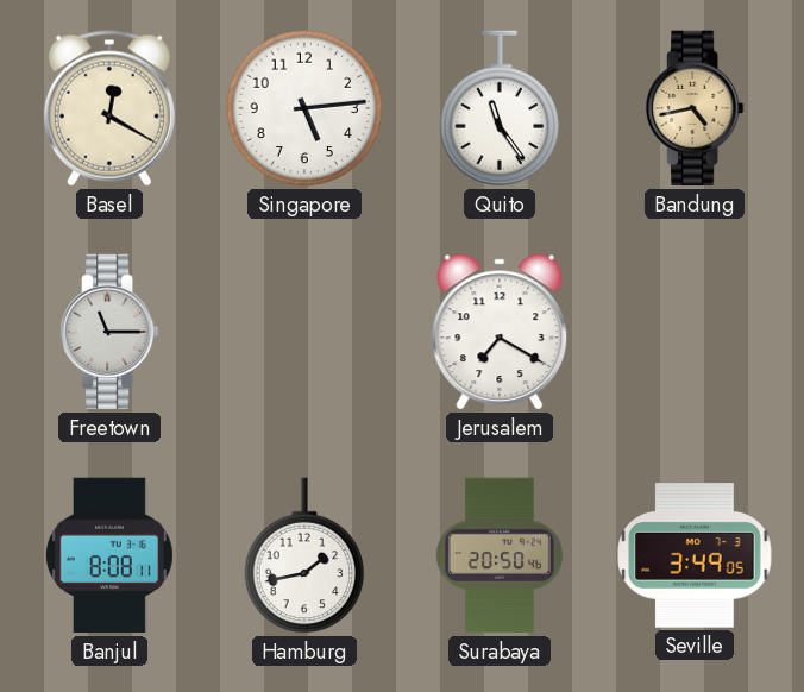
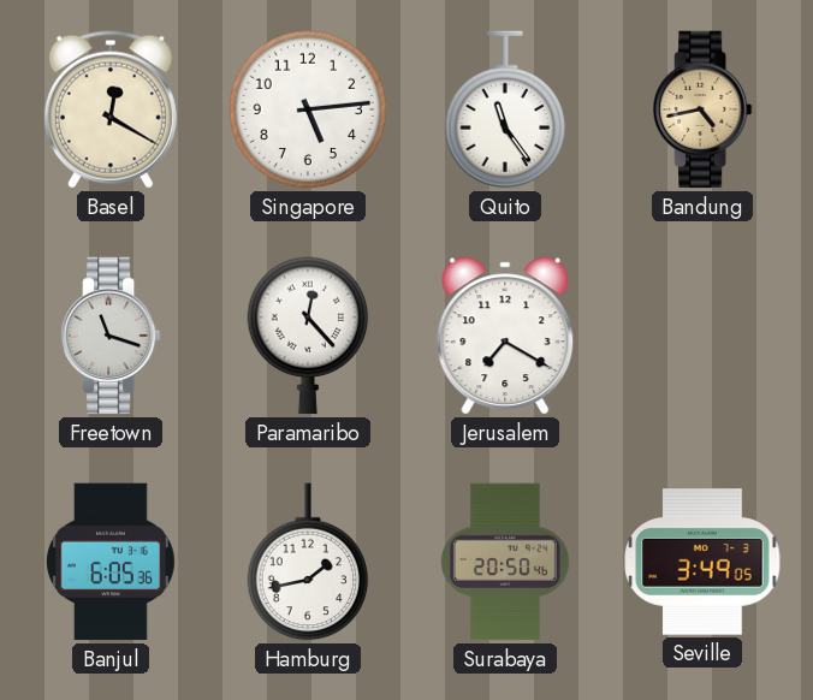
Freetown: 11:15 -> 11:18 (111, 336)
Paramaribo: none -> 12:23 (308, 336)
Banjul: 8:08 -> 6:05 (111, 562)
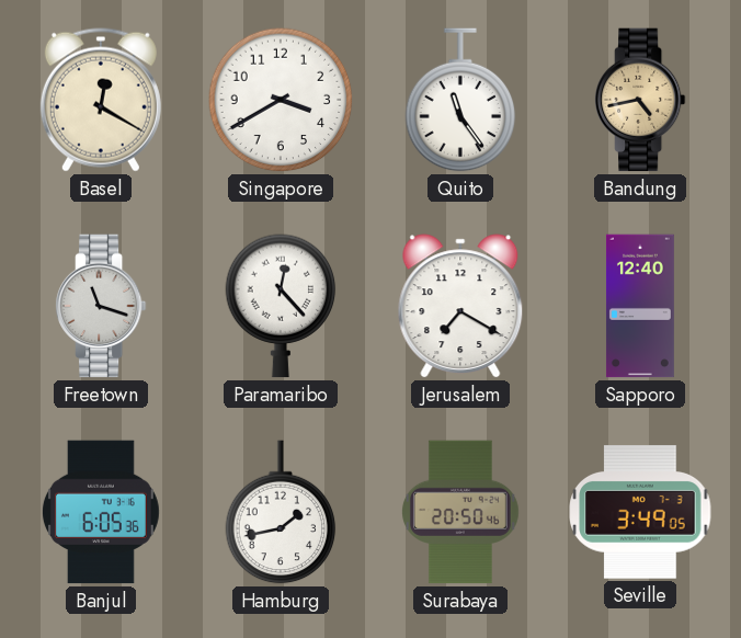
Singapore: 5:14 -> 3:40 (281, 100)
Sapporo: none -> 12:40 (640, 306)
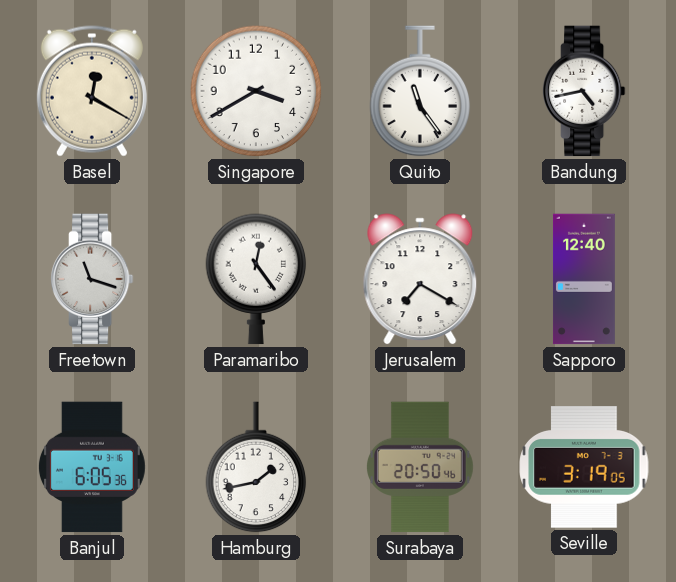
Bandung dial: champagne -> white (584, 91)
Paramaribo: 12:23 -> 12:24 (256, 279)
Seville: 3:49 -> 3:19 (584, 467)
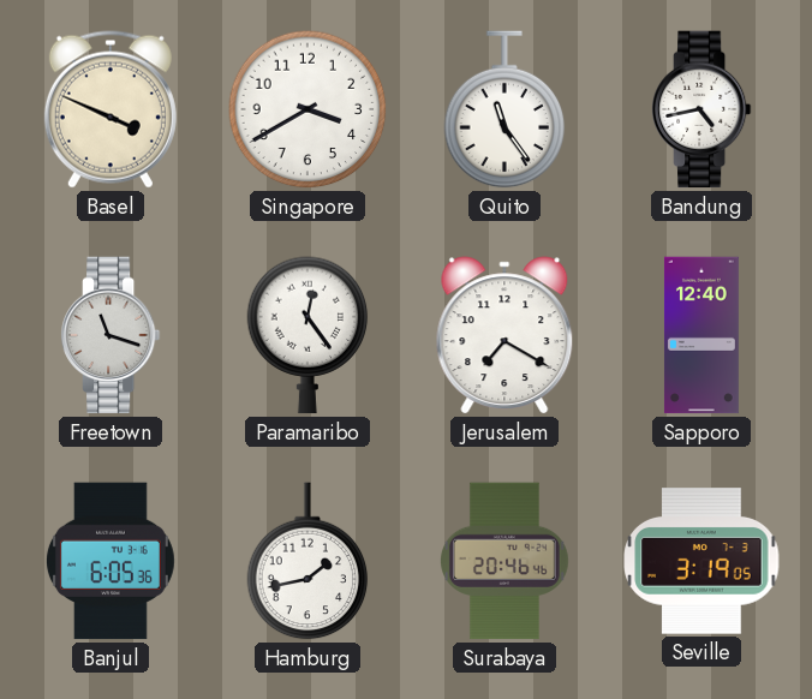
Basel: 12:20 -> 3:49 (111, 109)
Surabaya: 20:50 -> 20:46 (504, 561)
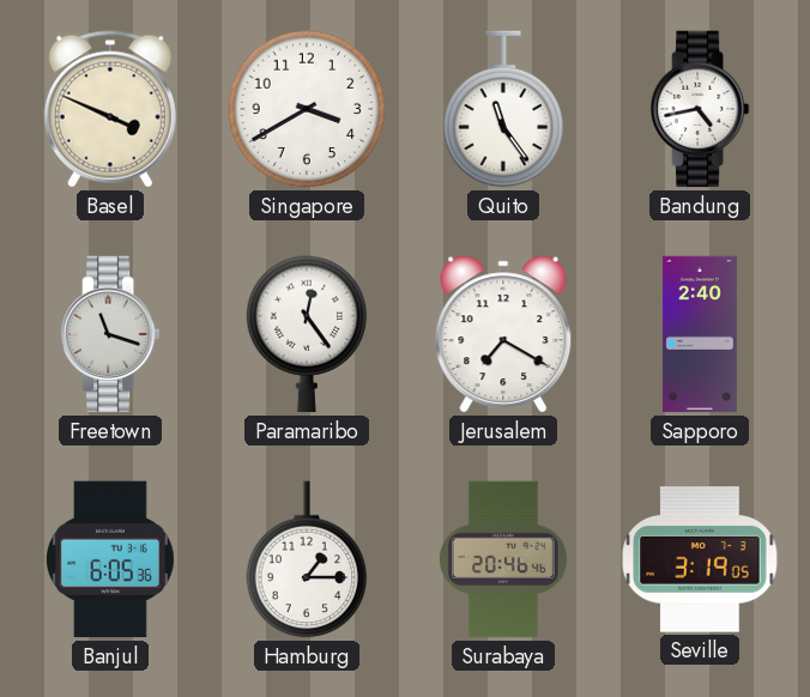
Sapporo: 12:40 -> 2:40 (700, 334)
Hamburg: 1:43 -> 1:15 (307, 559)
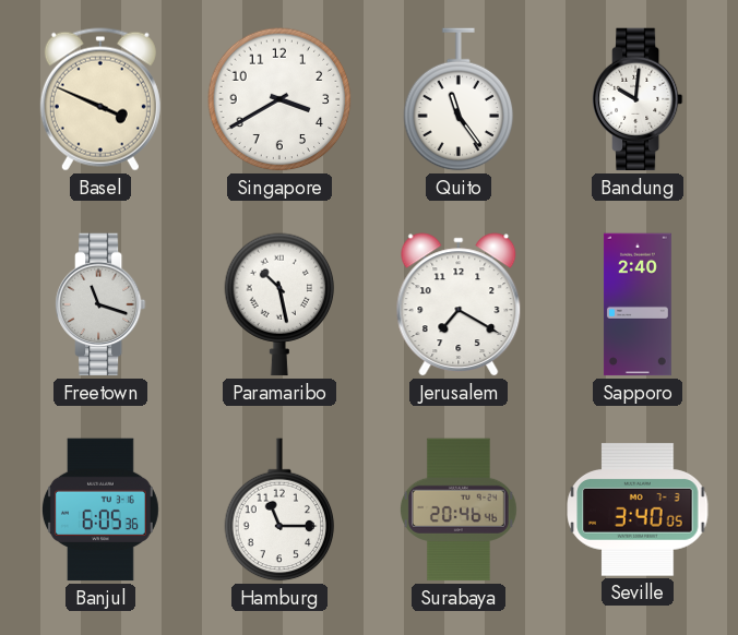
Bandung: 4:43 -> 10:01 (638, 99)
Paramaribo: 12:24 -> 10:28 (279, 304)
Hamburg: 1:15 -> 11:15 (279, 510)
Seville: 3:19 -> 3:40 (638, 510)
